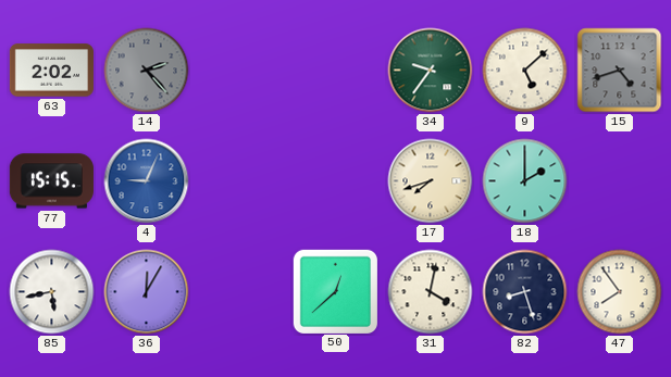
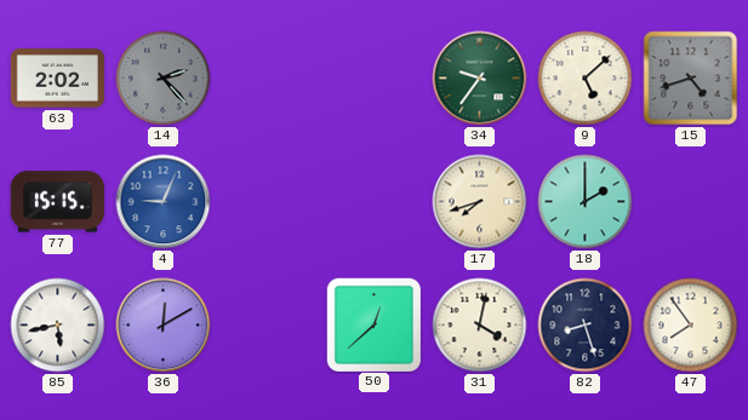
36: 12:05 -> 12:10 (164, 326)
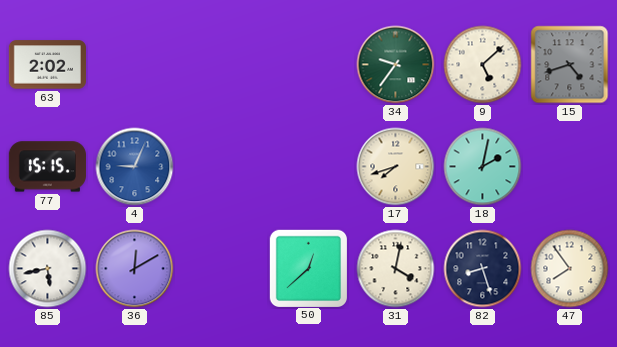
14: 2:23 -> none (164, 79)
18: 2:00 -> 2:02 (483, 167)
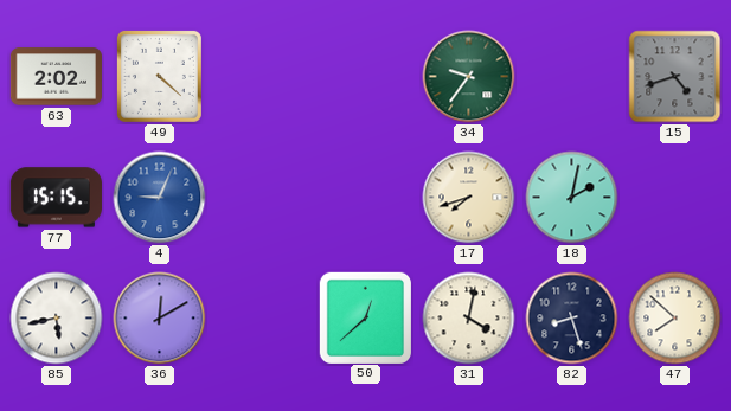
49: none -> 4:22 (159, 76)
9: 5:08 -> none (483, 65)
47: 7:54 -> 7:52 (675, 319)
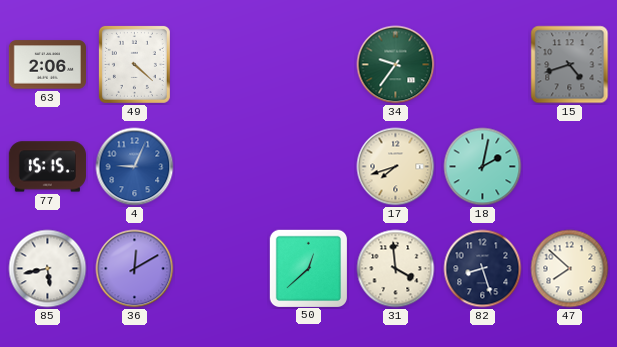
63: 2:02 -> 2:06 (47, 65)
31: 4:02 -> 3:59 (396, 269)
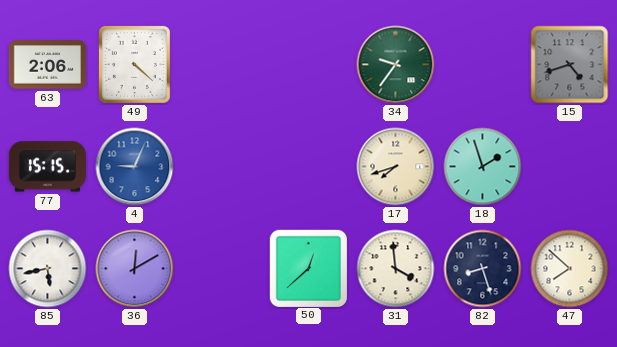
18: 2:02 -> 1:57 (483, 167)
